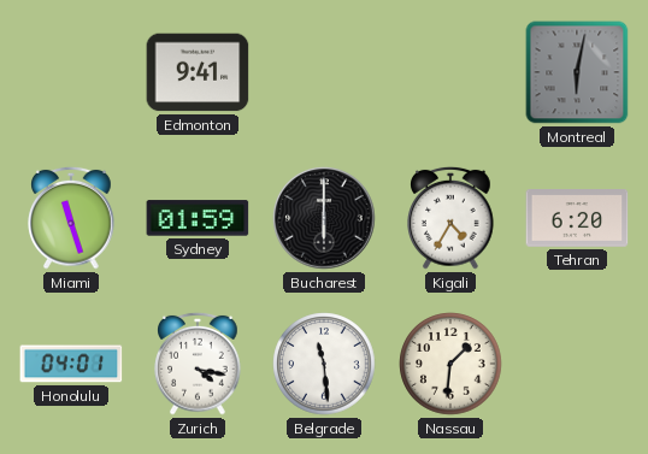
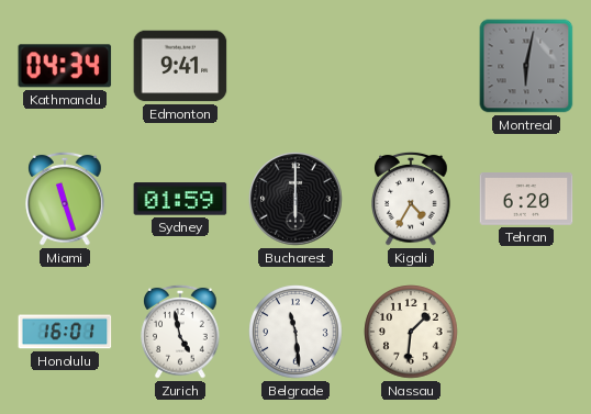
Kathmandu: none -> 04:34 (65, 66)
Honolulu: 04:01 -> 16:01 (65, 332)
Zurich: 4:17 -> 4:58 (180, 332)
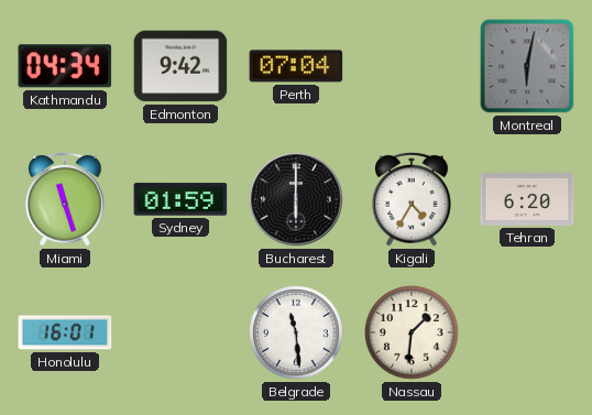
Edmonton: 9:41 -> 9:42 (180, 66)
Perth: none -> 07:04 (296, 66)
Zurich: 4:58 -> none (180, 332)
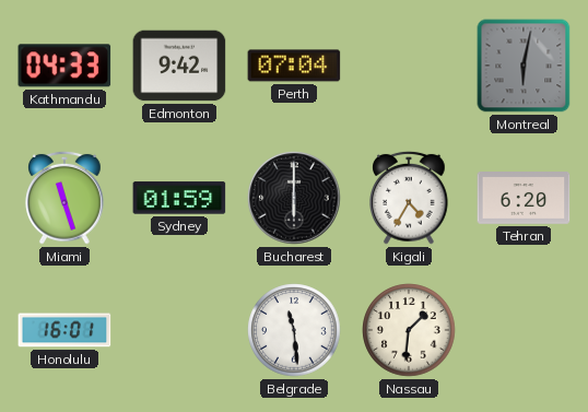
Kathmandu: 04:34 -> 04:33 (64, 66)
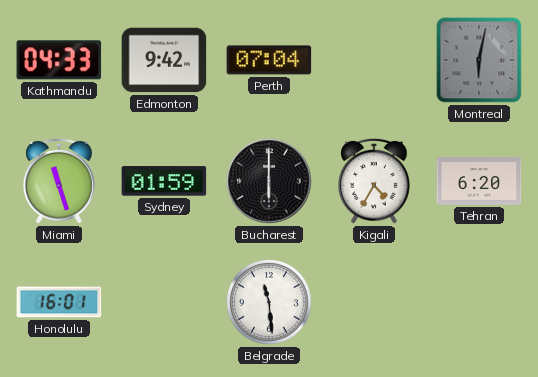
Nassau: 1:31 -> none (409, 330)
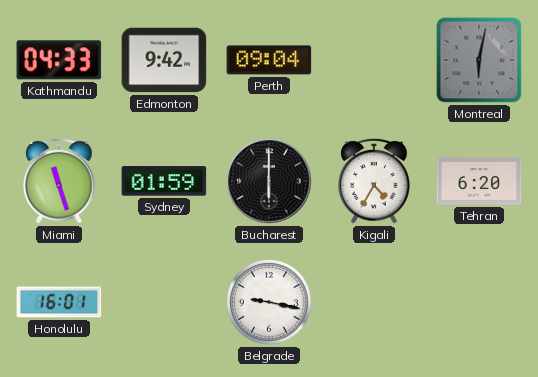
Perth: 07:04 -> 09:04 (269, 60)
Belgrade: 11:29 -> 9:17 (269, 302)
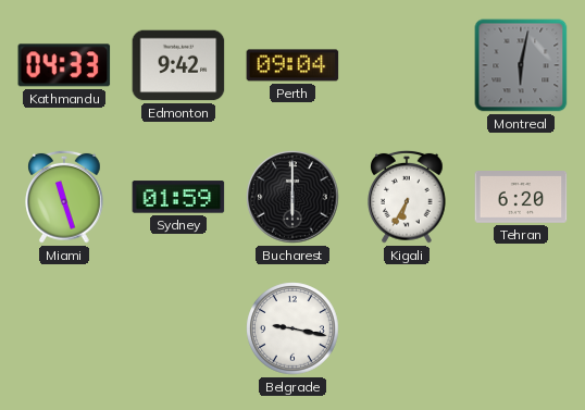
Kigali: 4:35 -> 6:35 (407, 197)
Honolulu: 16:01 -> none (59, 302)
